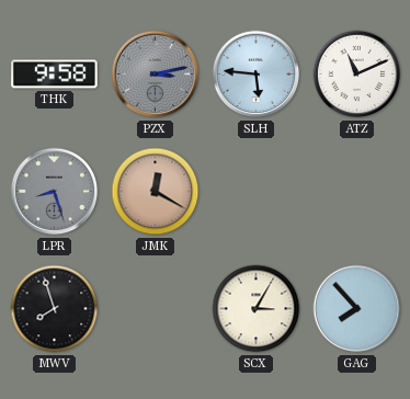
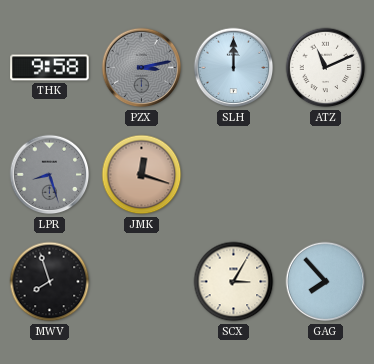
SLH: 5:46 -> 12:00 (234, 68)
JMK: 12:20 -> 12:18 (142, 175)
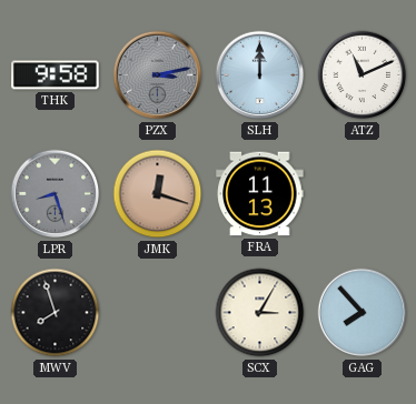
FRA: none -> 11:13 (260, 194)
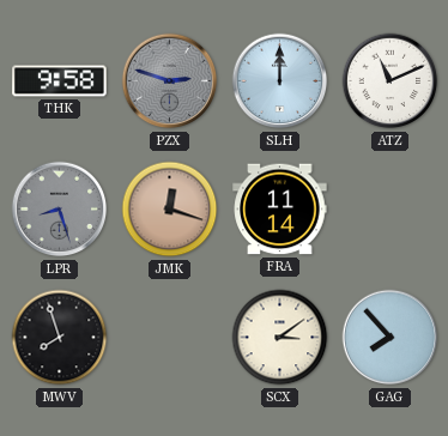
PZX: 3:13 -> 2:48 (170, 81)
FRA: 11:13 -> 11:14 (280, 210)
SCX: 3:05 -> 3:09 (280, 338)
